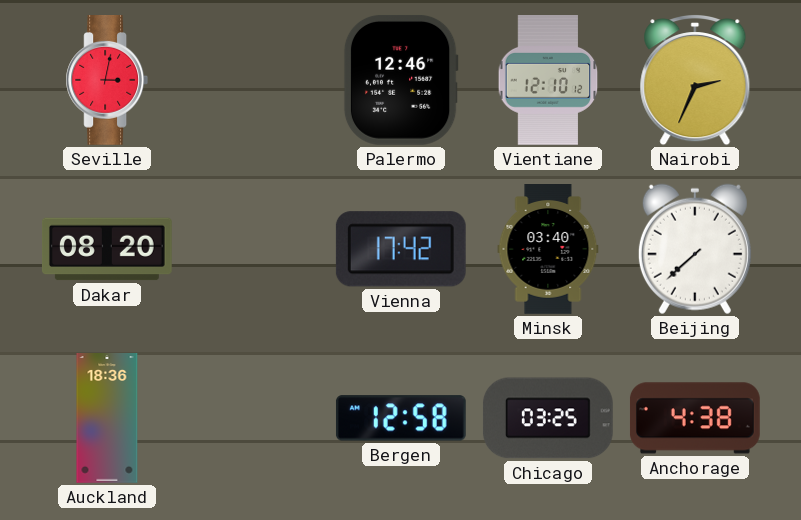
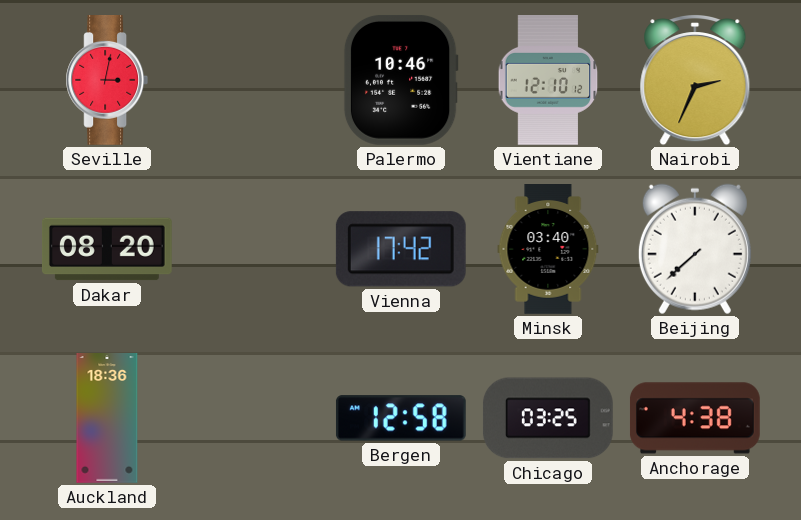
Palermo: 12:46 -> 10:46 (401, 80)
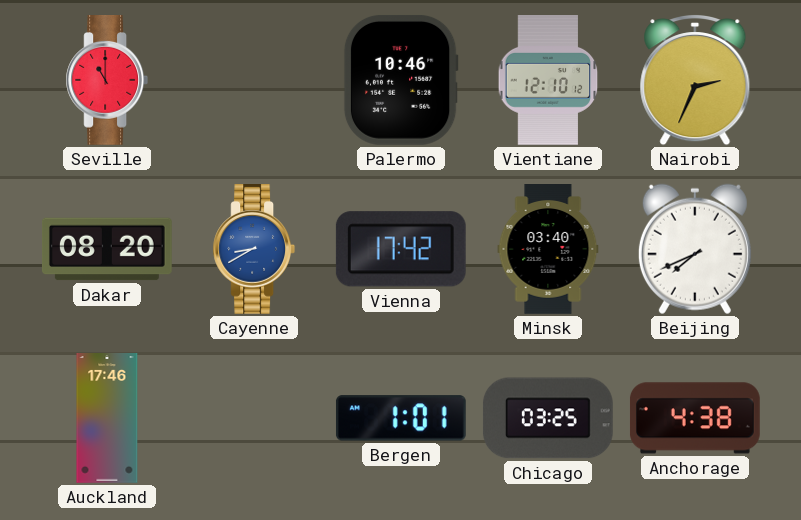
Seville: 3:02 -> 11:00 (107, 81)
Cayenne: none -> 8:40 (254, 250)
Beijing: 7:38 -> 7:41 (695, 249)
Auckland: 18:36 -> 17:46 (107, 418)
Bergen: 12:58 -> 1:01 (401, 418)
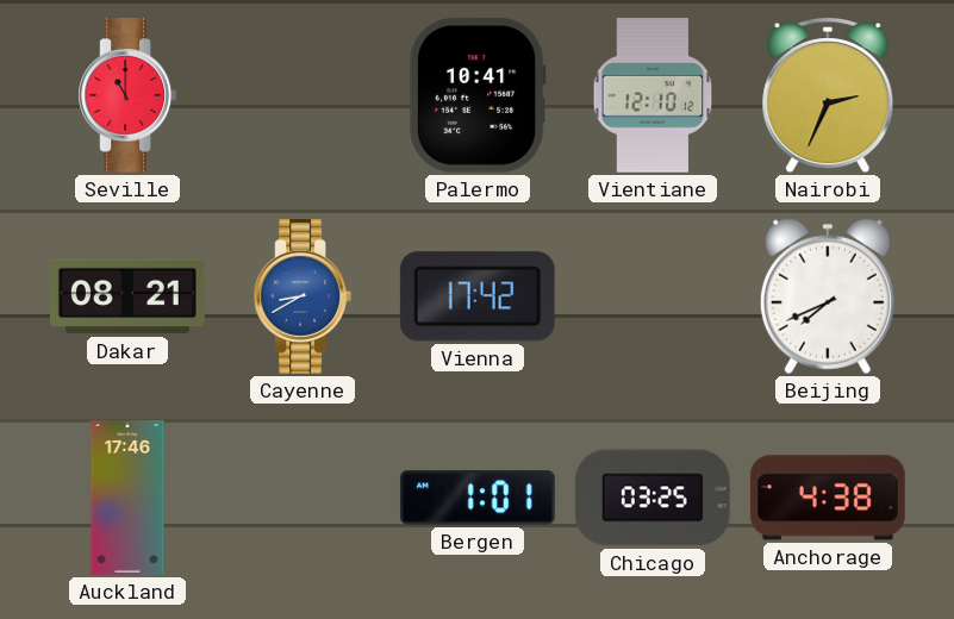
Palermo: 10:46 -> 10:41 (478, 95)
Dakar: 08:20 -> 08:21 (127, 296)
Minsk: 03:40 -> none (548, 250)
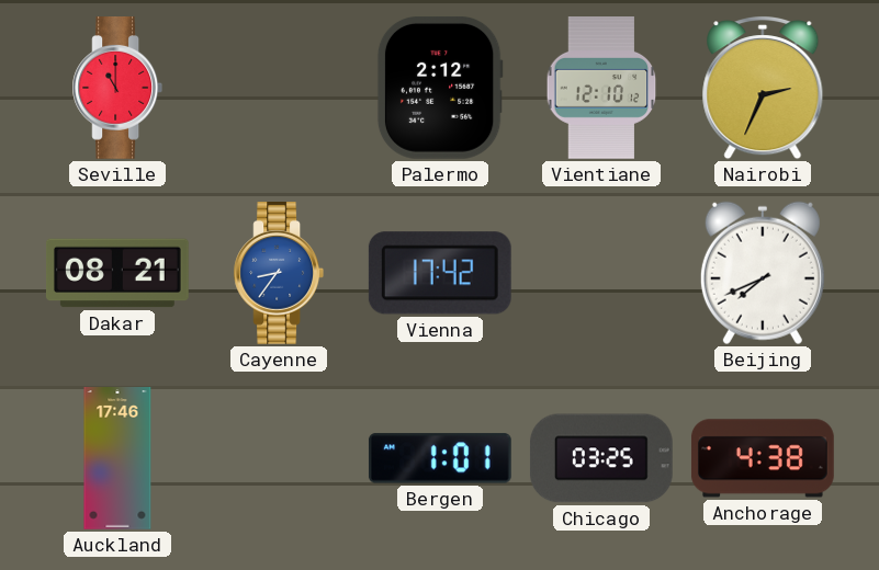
Palermo: 10:41 -> 2:12 (440, 88)
Cayenne: 8:40 -> 8:36 (279, 274)
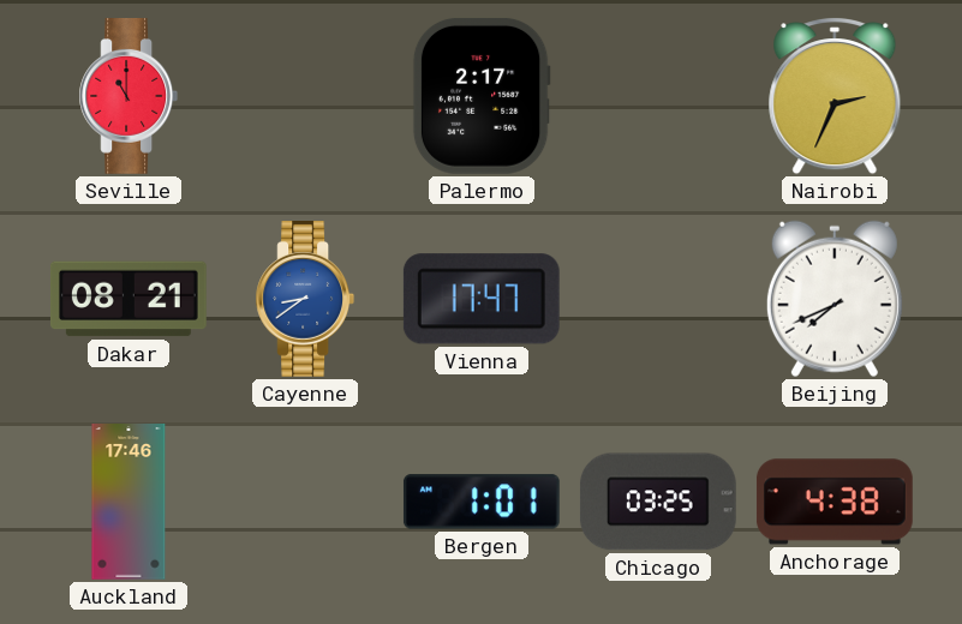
Palermo: 2:12 -> 2:17 (482, 96)
Vientiane: 12:10 -> none (601, 89)
Cayenne: 8:36 -> 8:39 (305, 300)
Vienna: 17:42 -> 17:47 (482, 299)
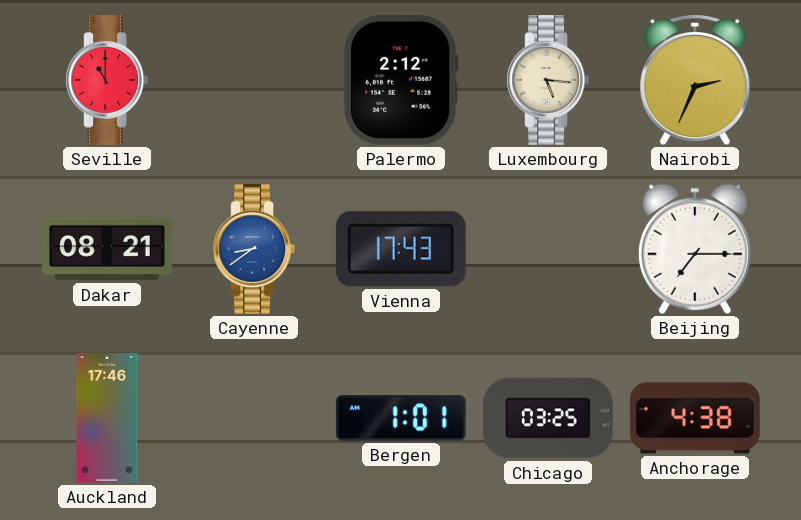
Palermo: 2:17 -> 2:12 (401, 80)
Luxembourg: none -> 5:16 (548, 81)
Vienna: 17:47 -> 17:43 (401, 249)
Beijing: 7:41 -> 7:15 (695, 249)
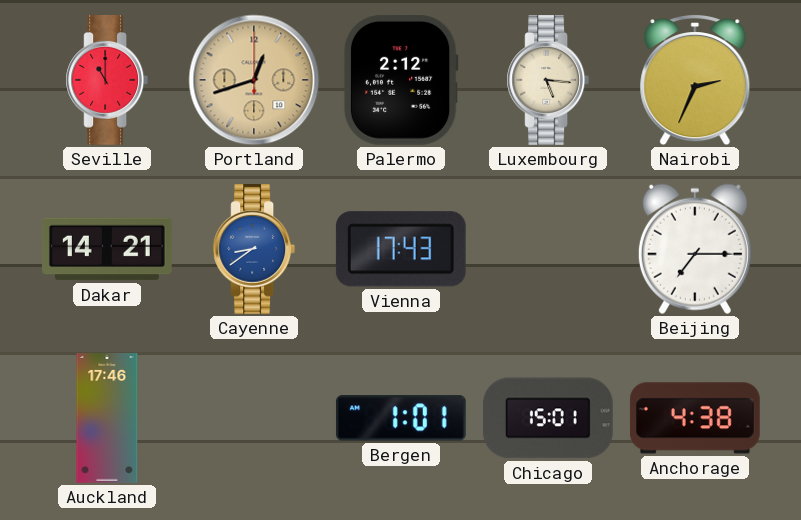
Portland: none -> 12:42 (254, 80)
Dakar: 08:21 -> 14:21 (107, 249)
Chicago: 03:25 -> 15:01 (548, 418)
